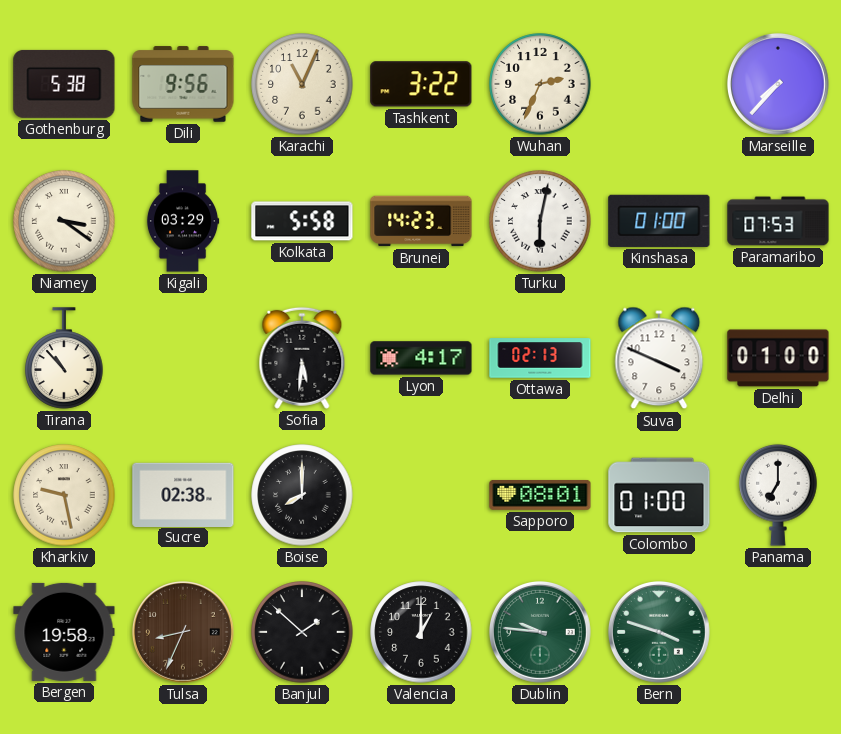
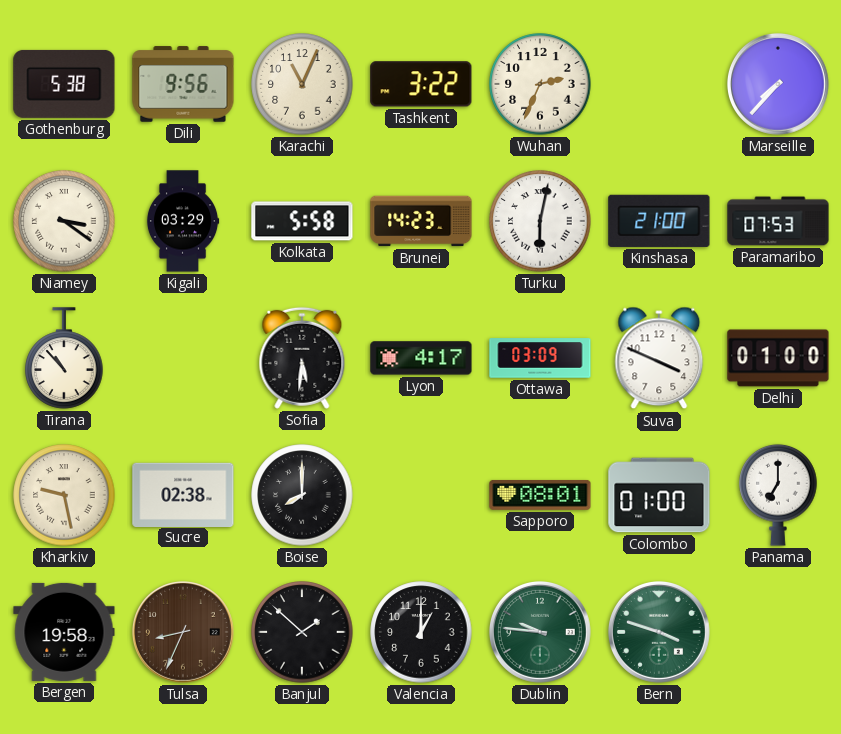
Kinshasa: 01:00 -> 21:00 (659, 221)
Ottawa: 02:13 -> 03:09 (540, 358)
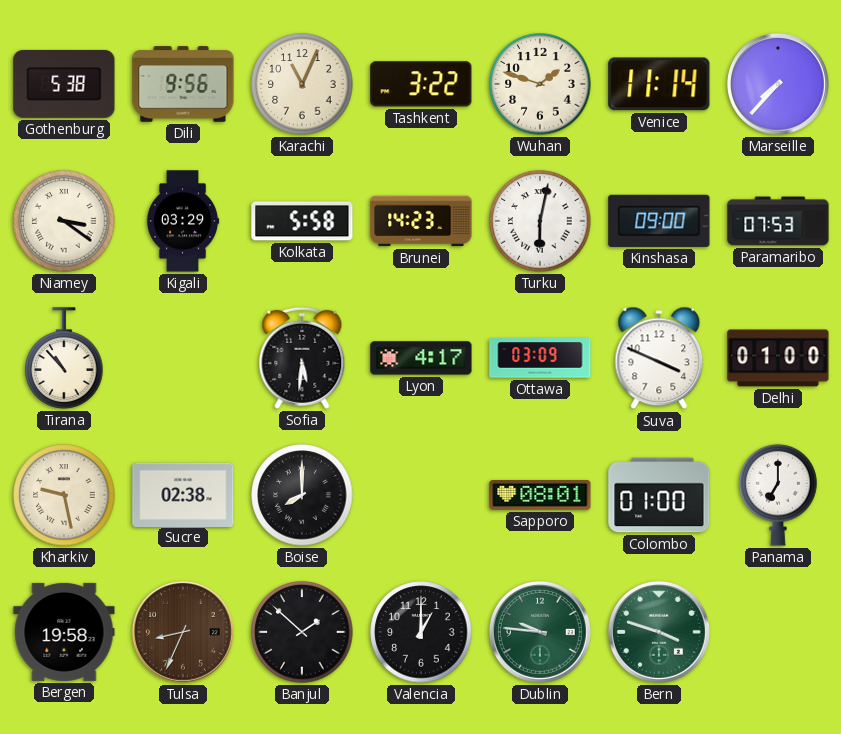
Wuhan: 2:34 -> 1:48 (540, 84)
Venice: none -> 11:14 (659, 84)
Kinshasa: 21:00 -> 09:00 (659, 221)
